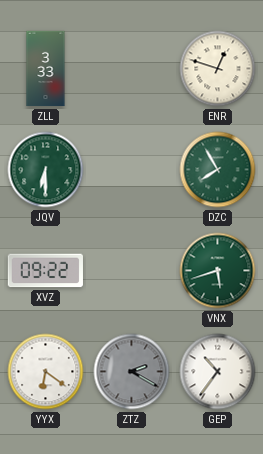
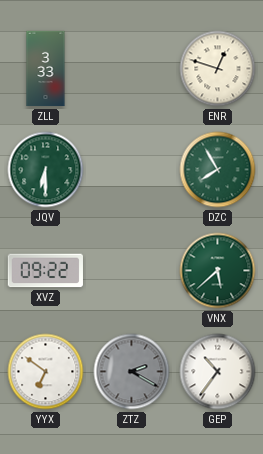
VNX: 5:42 -> 5:38 (218, 271)
YYX: 6:21 -> 6:51 (46, 372)
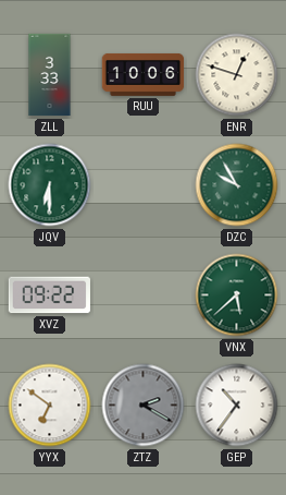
RUU: none -> 10:06 (144, 74)
DZC: 7:55 -> 9:55 (237, 185)
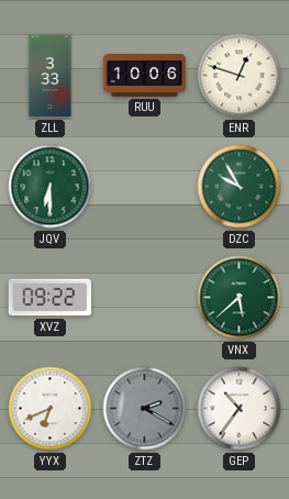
YYX: 6:51 -> 6:41 (51, 409)
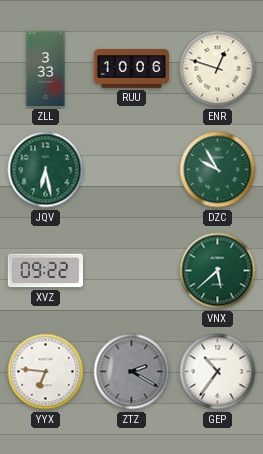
JQV: 6:30 -> 6:28 (46, 170)
YYX: 6:41 -> 6:46 (46, 372)
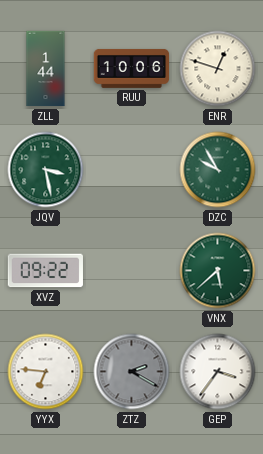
ZLL: 3:33 -> 1:44 (46, 69)
JQV: 6:28 -> 3:28 (46, 170)
GEP: 10:36 -> 3:36 (218, 372)
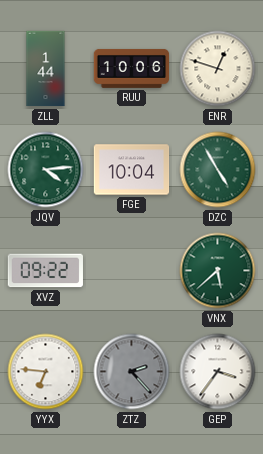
JQV: 3:28 -> 4:14 (46, 170)
FGE: none -> 10:04 (132, 170)
DZC: 9:55 -> 4:55 (218, 170)
ZTZ: 2:20 -> 2:23 (132, 372)
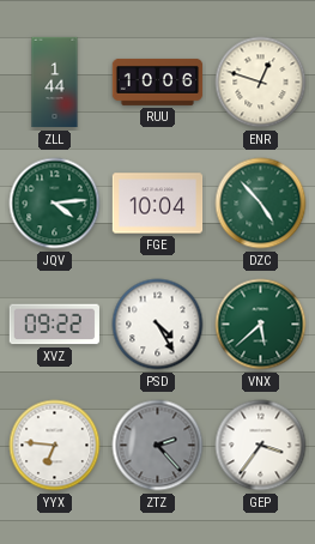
DZC: 4:55 -> 4:53 (261, 204)
PSD: none -> 4:25 (158, 325)
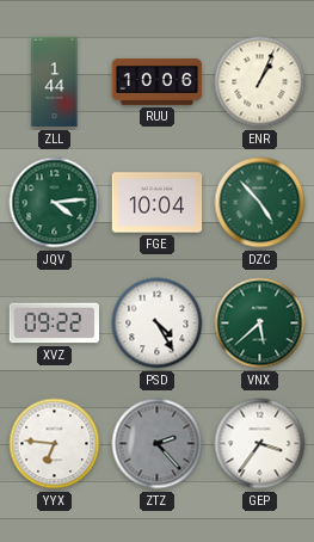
ENR: 12:48 -> 1:04 (260, 82)
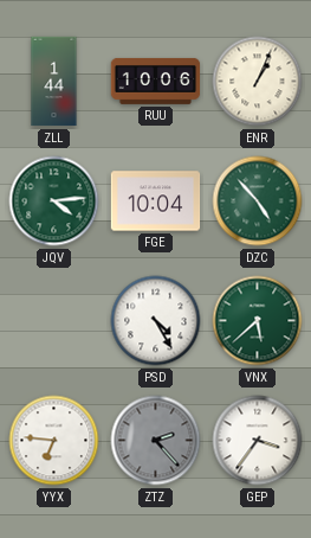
XVZ: 09:22 -> none (54, 324)
